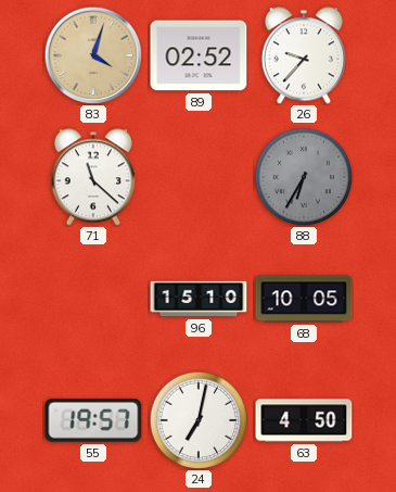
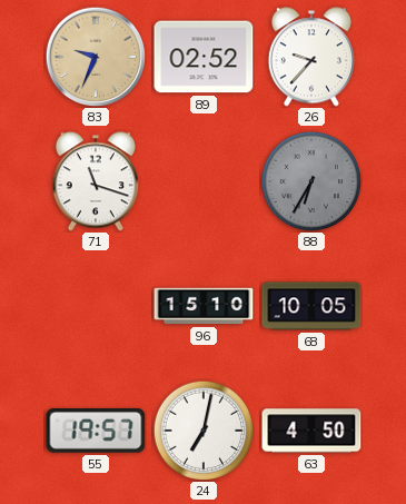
83: 4:03 -> 9:34 (96, 57)
71: 11:22 -> 11:18 (96, 181)
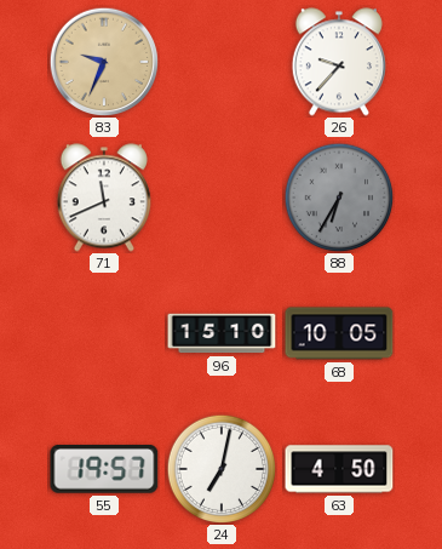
89: 02:52 -> none (204, 57)
71: 11:18 -> 11:41 (104, 198)
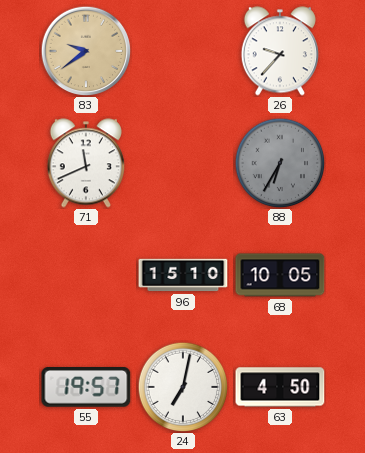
83: 9:34 -> 9:39 (86, 51)
